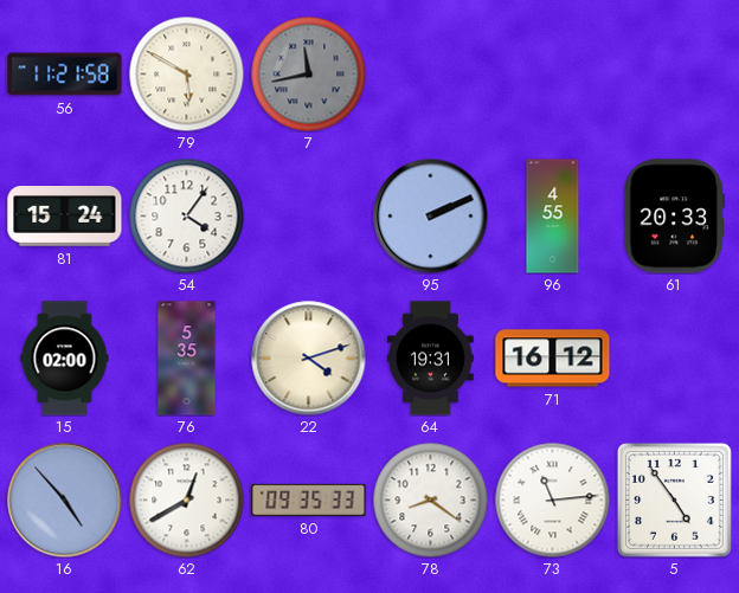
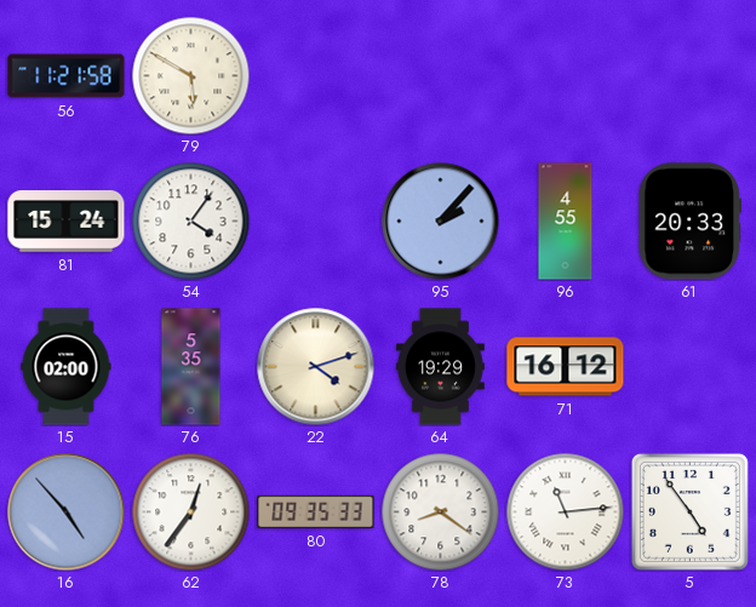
7: 11:43 -> none (308, 73)
95: 2:11 -> 2:07 (441, 222)
64: 19:31 -> 19:29 (441, 367)
62: 12:40 -> 12:36 (190, 511)
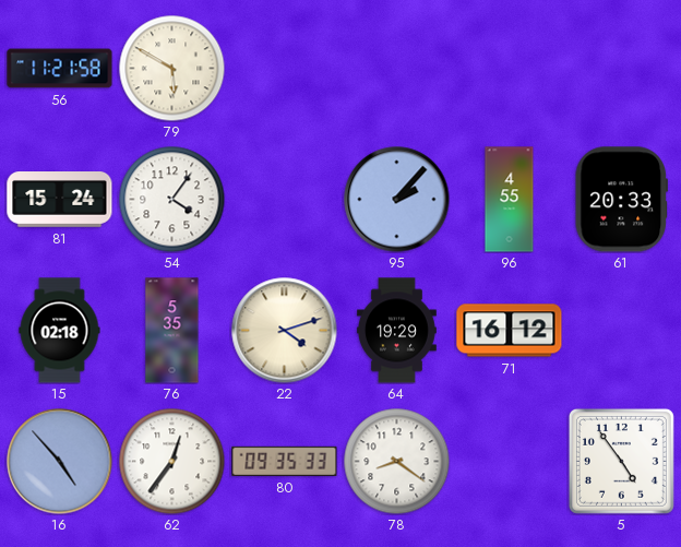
15: 02:00 -> 02:18 (60, 331)
73: 11:14 -> none (565, 511)
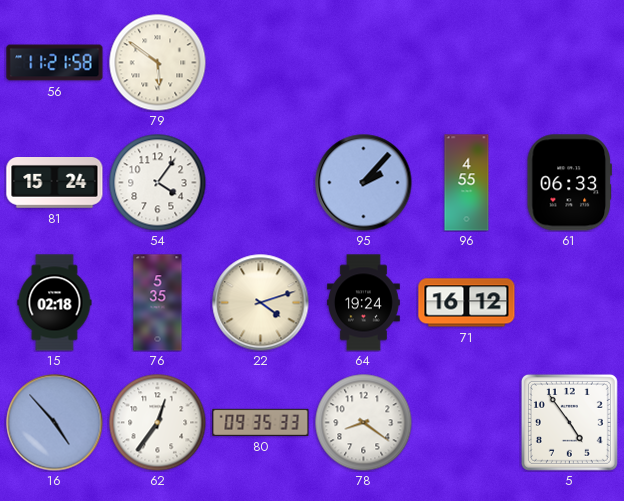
79: 5:50 -> 5:51 (157, 62)
61: 20:33 -> 06:33 (569, 183)
64: 19:29 -> 19:24 (364, 303)
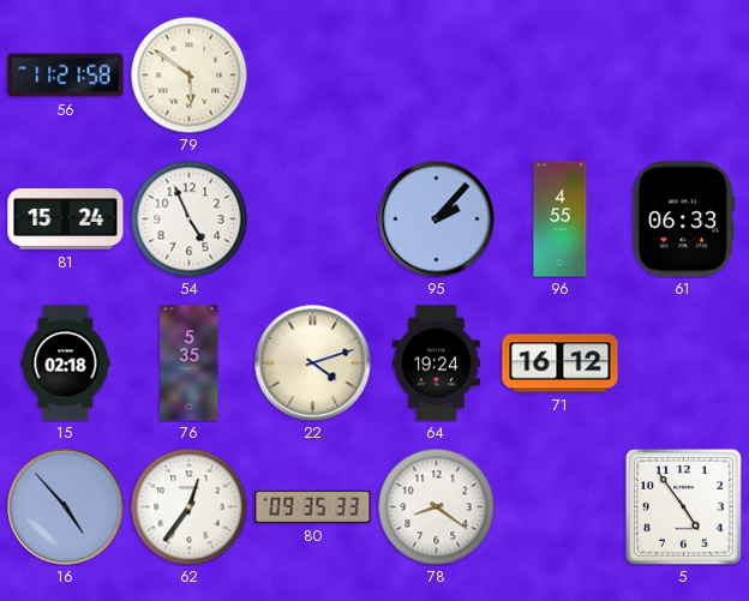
54: 4:06 -> 4:56 (188, 218)
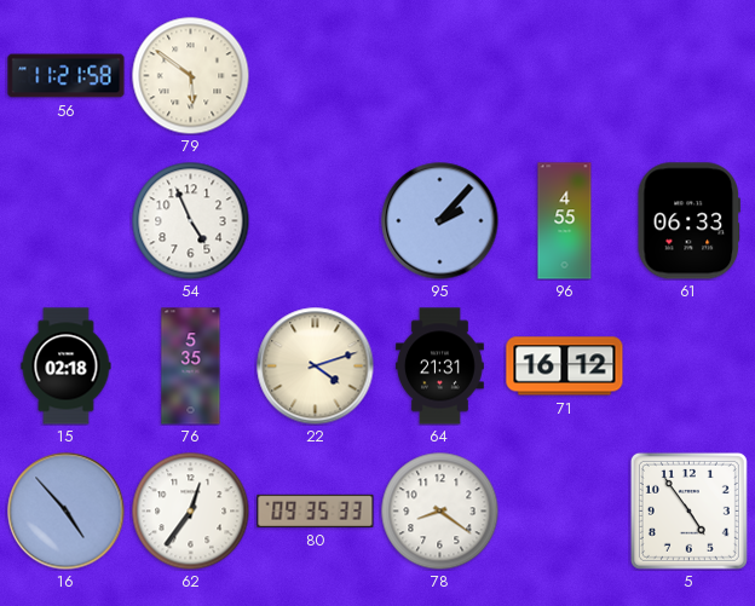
81: 15:24 -> none (66, 220)
64: 19:24 -> 21:31 (440, 367)
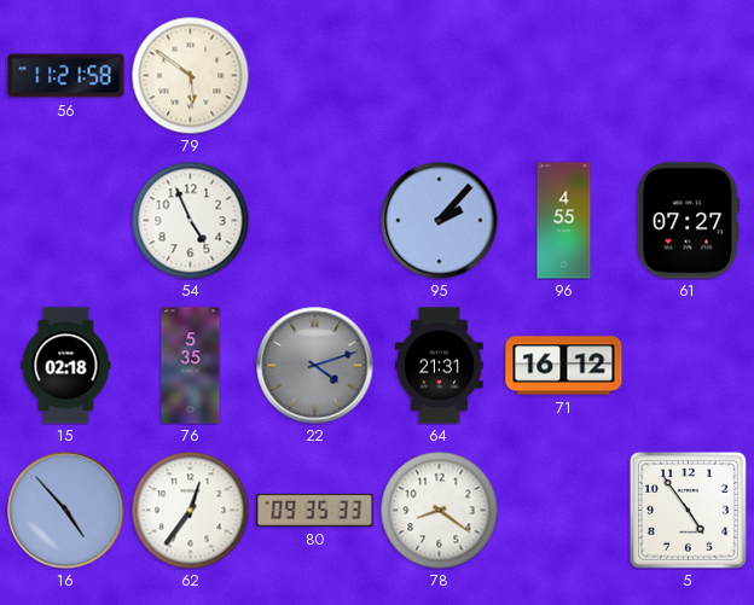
61: 06:33 -> 07:27 (688, 221)
22 dial: cream -> grey (315, 366)
